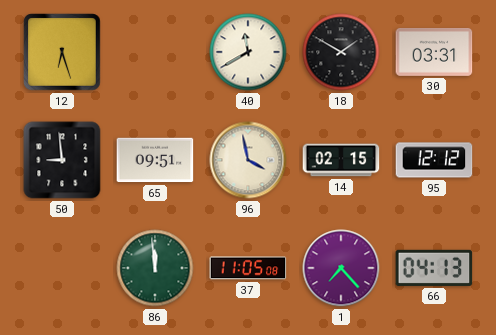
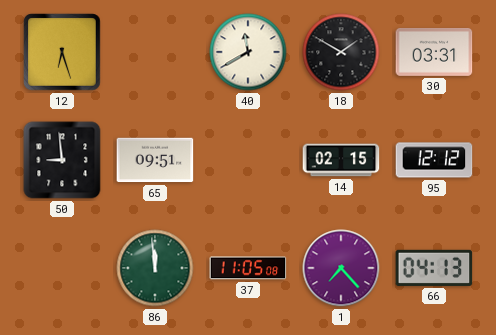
96: 3:58 -> none (248, 160)
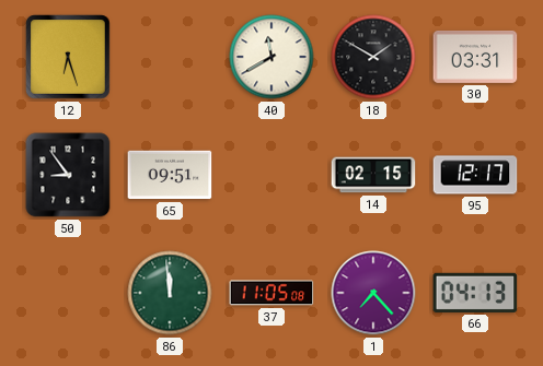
50: 8:59 -> 8:54 (68, 175)
95: 12:12 -> 12:17 (475, 175)
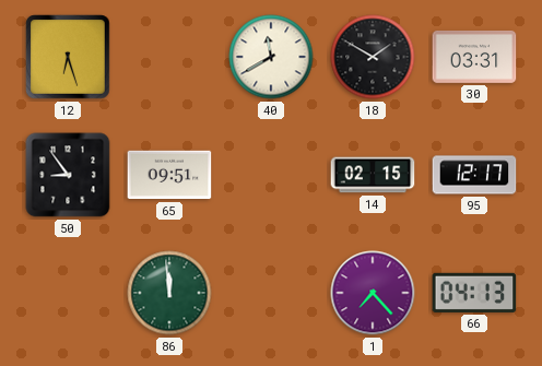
37: 11:05 -> none (271, 293)
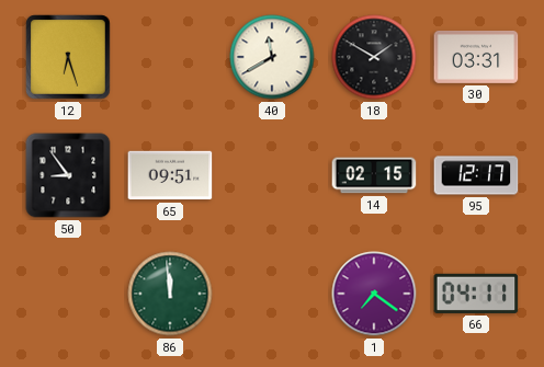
1: 7:23 -> 7:21 (374, 294)
66: 04:13 -> 04:11 (476, 294)
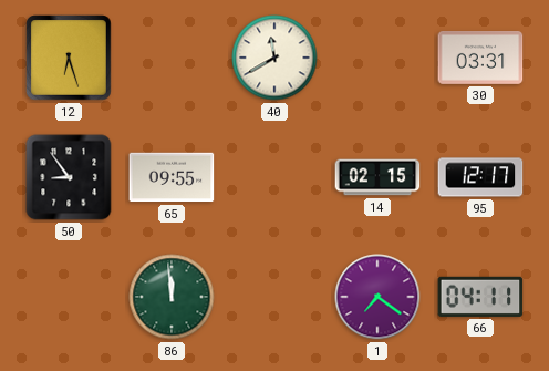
18: 1:50 -> none (374, 57)
65: 09:51 -> 09:55 (172, 177)
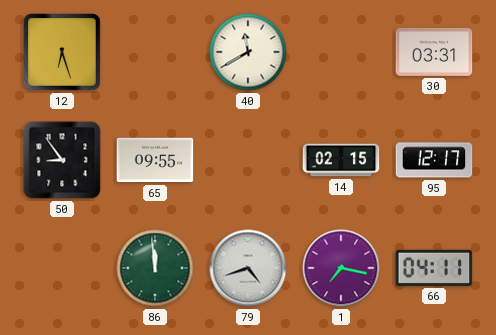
79: none -> 4:42 (248, 268)
1: 7:21 -> 7:17 (341, 268)
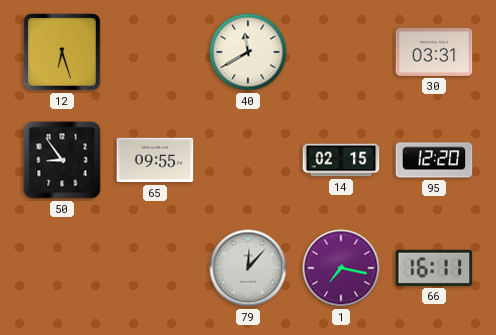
95: 12:17 -> 12:20 (434, 160)
86: 11:59 -> none (155, 268)
79: 4:42 -> 12:07 (248, 268)
66: 04:11 -> 16:11 (434, 268)
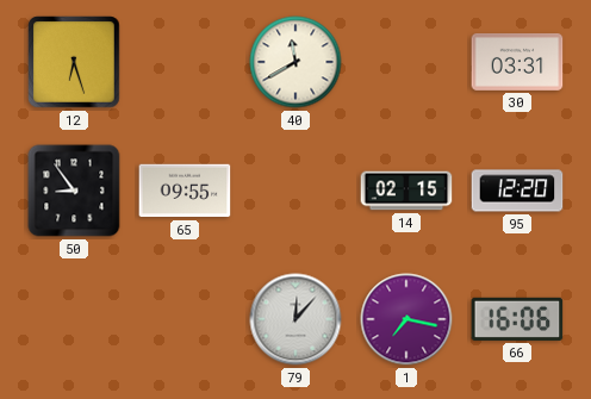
66: 16:11 -> 16:06 (517, 319)
